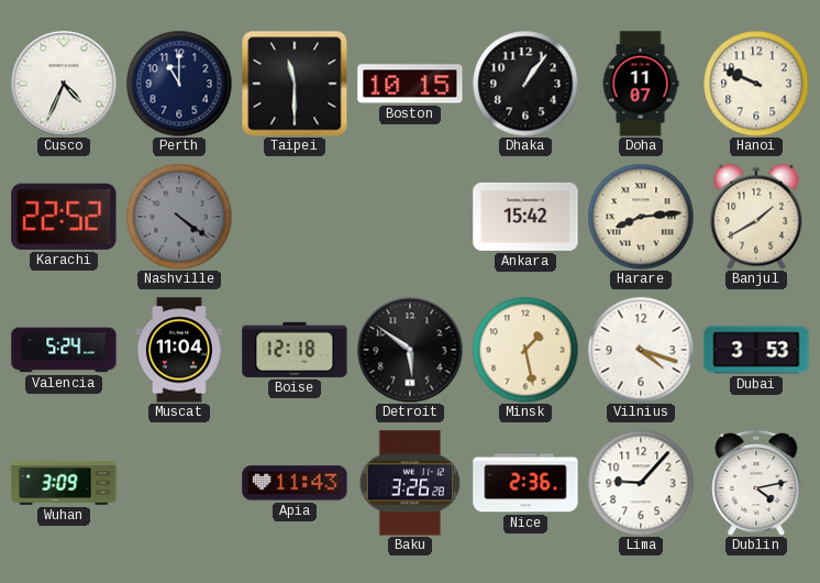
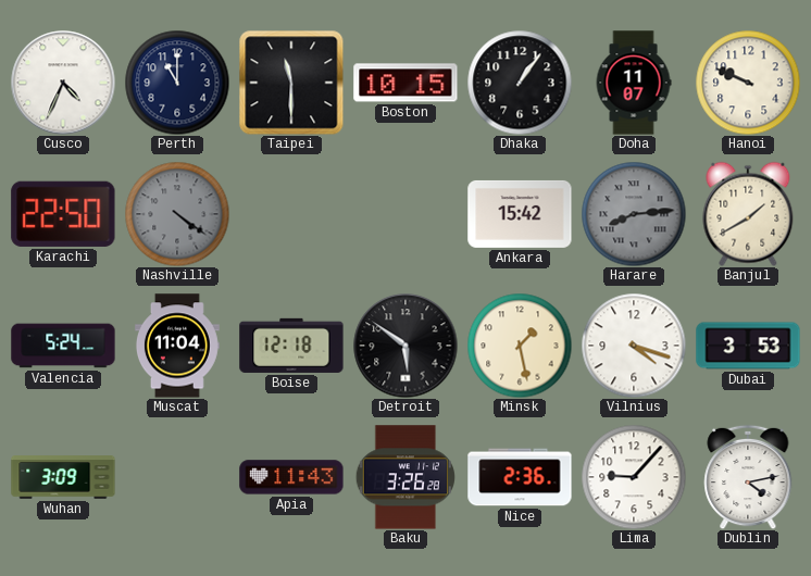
Karachi: 22:52 -> 22:50 (63, 214)
Harare dial: cream -> grey (634, 214)
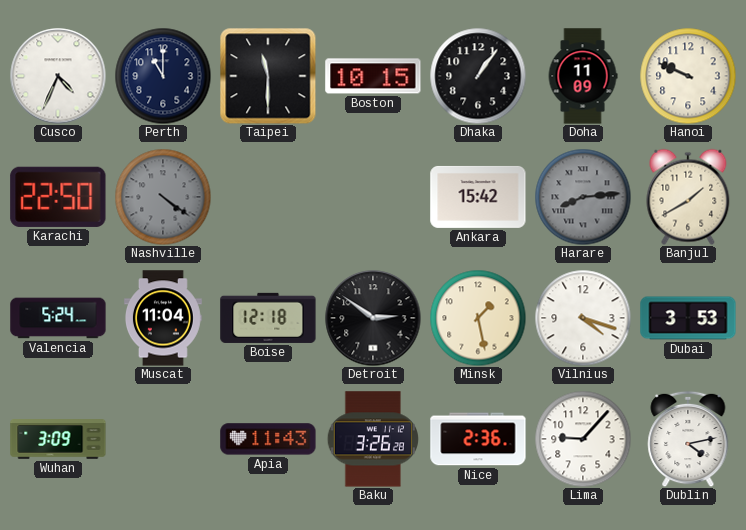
Doha: 11:07 -> 11:09 (583, 76)
Detroit: 5:51 -> 2:51 (373, 318)
